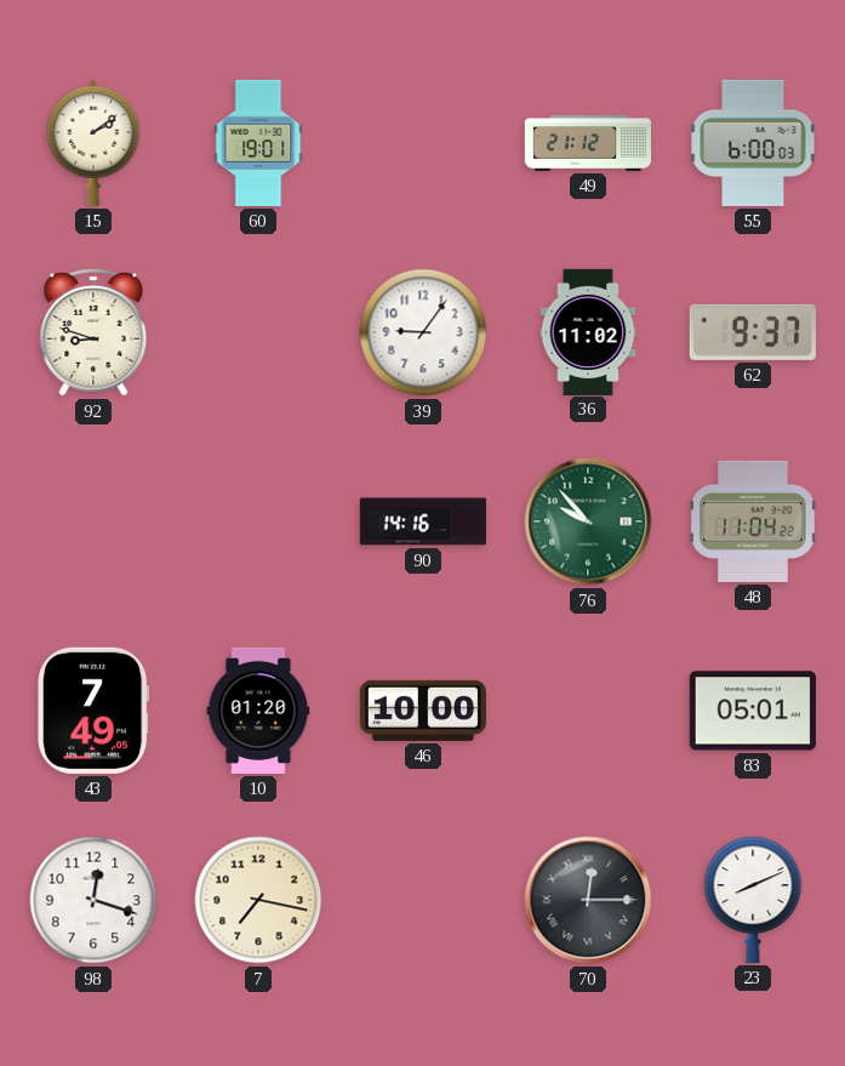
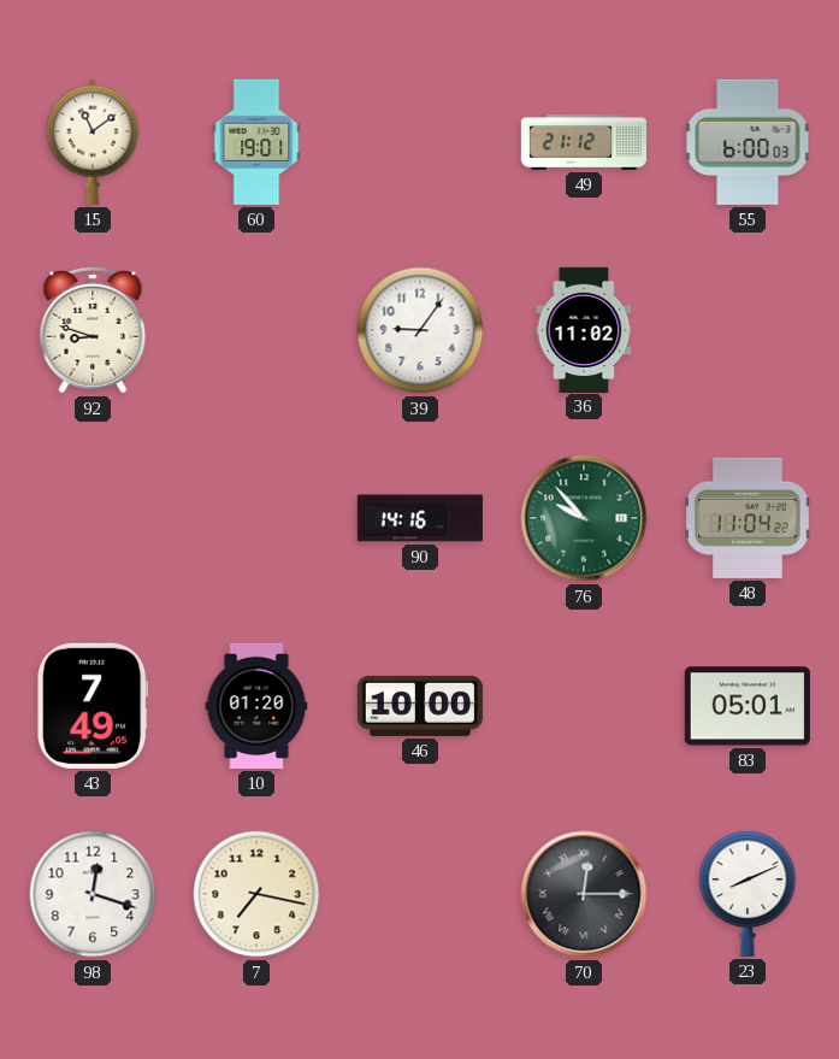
15: 2:09 -> 11:09 (93, 142)
62: 9:37 -> none (753, 332)
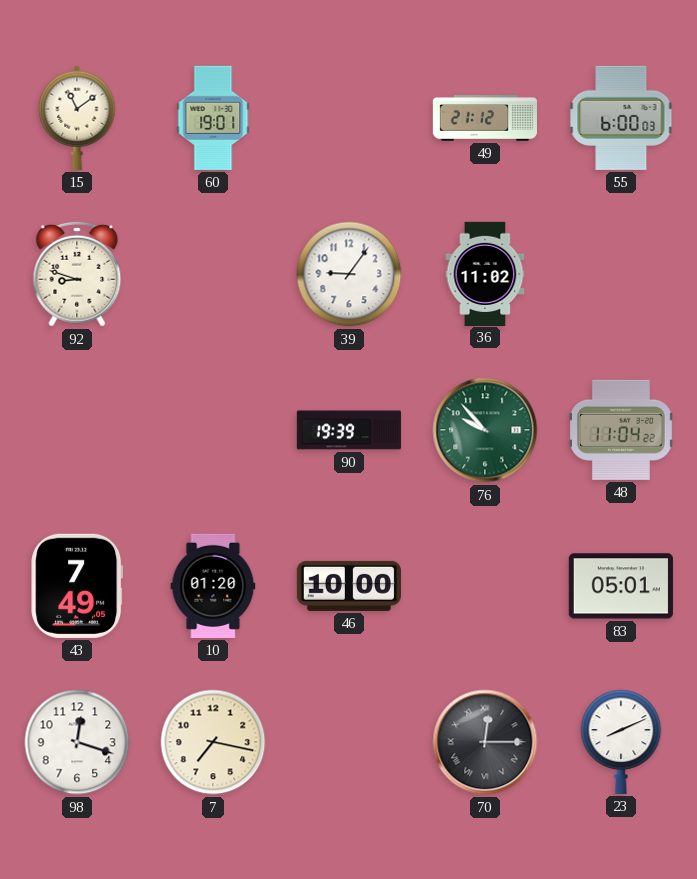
90: 14:16 -> 19:39 (348, 430)
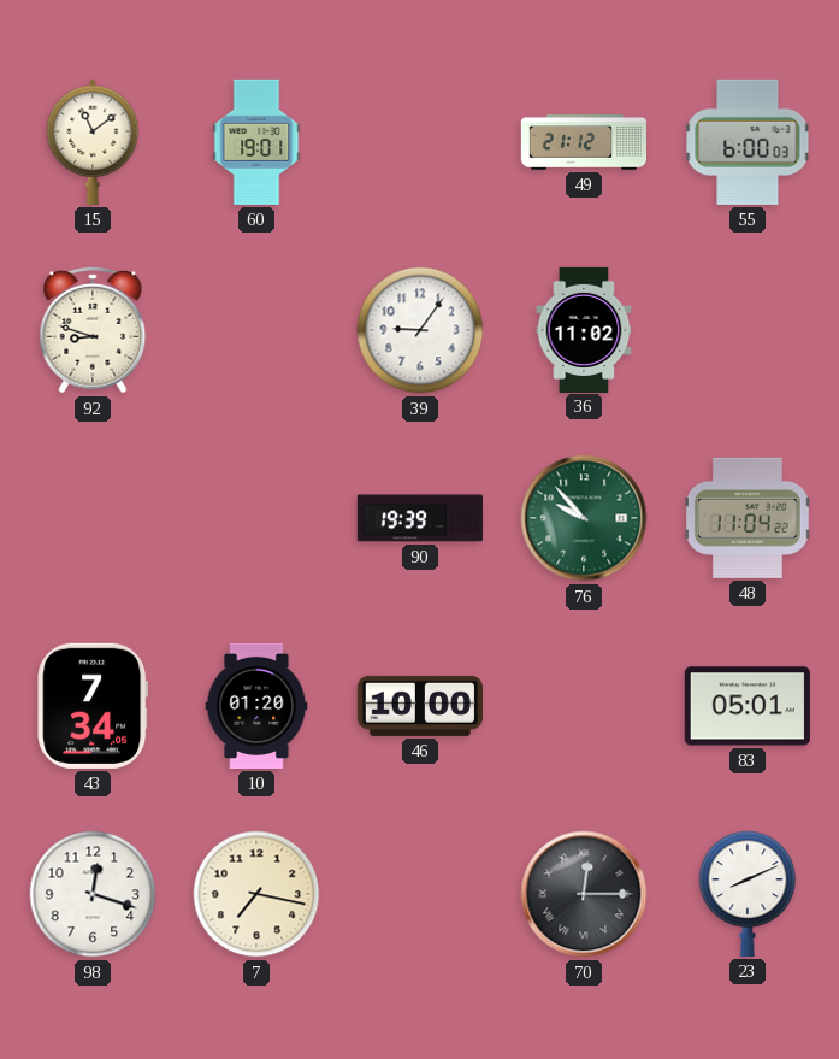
43: 7:49 -> 7:34 (93, 706)
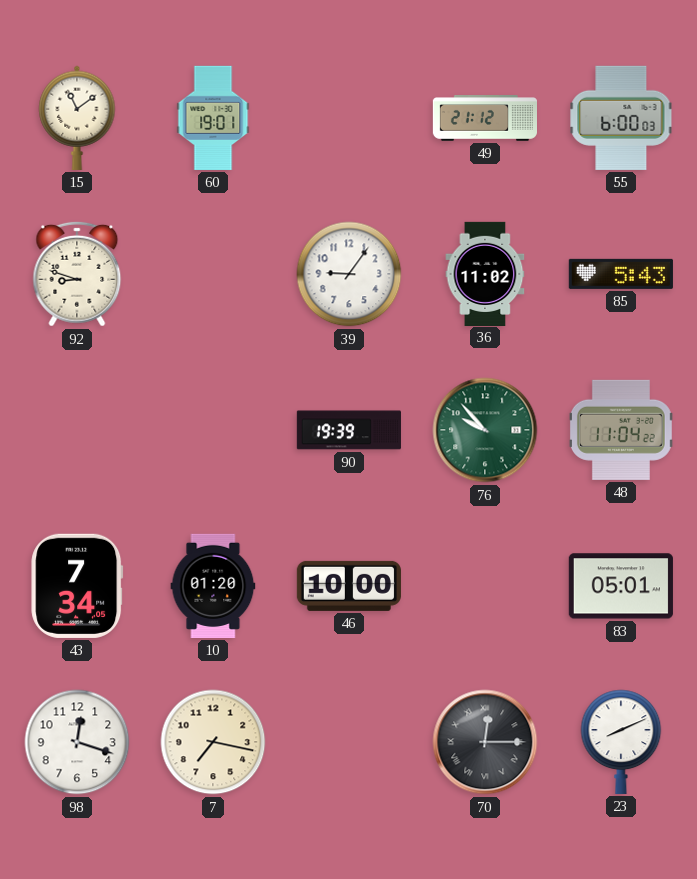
85: none -> 5:43 (621, 274)
